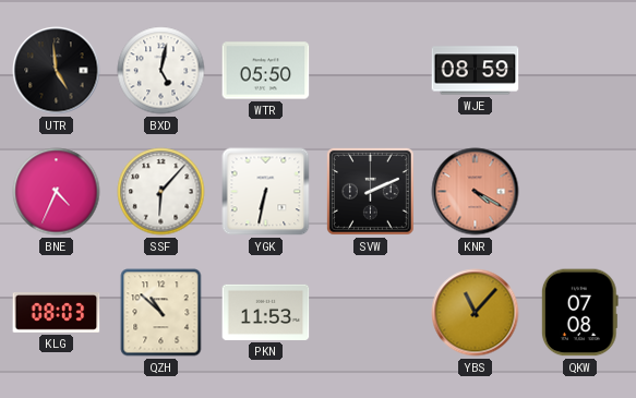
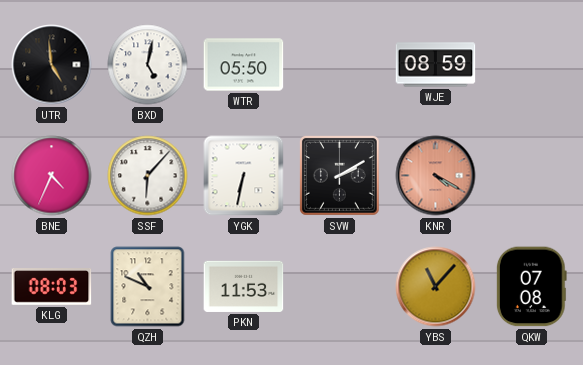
SVW: 2:11 -> 2:10 (339, 175)
QZH: 10:52 -> 10:49 (148, 287)
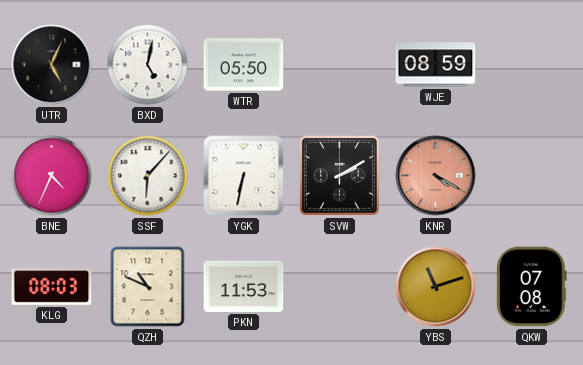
UTR: 4:59 -> 5:04 (52, 65)
YBS: 11:07 -> 11:12 (436, 287)
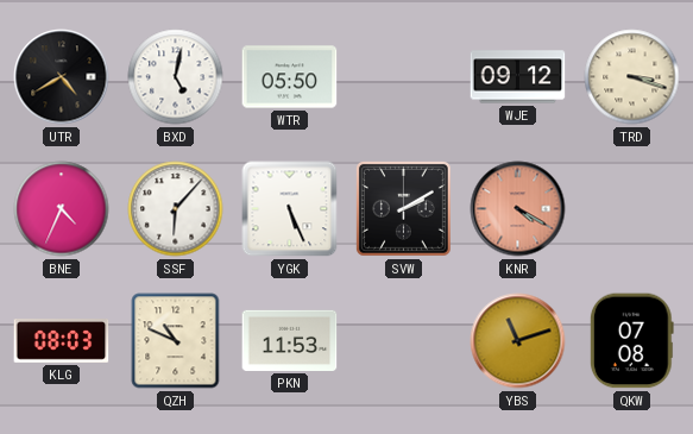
UTR: 5:04 -> 4:40 (62, 77)
WJE: 08:59 -> 09:12 (518, 77)
TRD: none -> 3:18 (632, 77)
YGK: 6:32 -> 5:26 (290, 209)
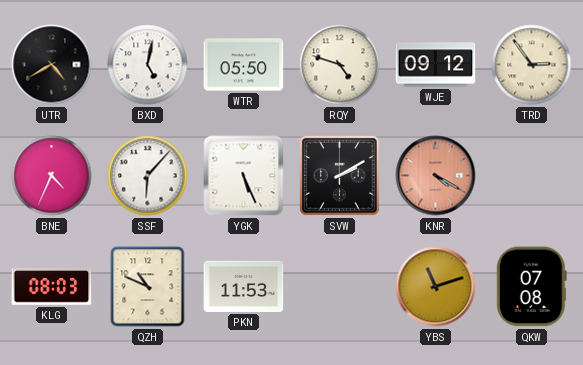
RQY: none -> 4:48 (340, 65)
TRD: 3:18 -> 2:54 (532, 65)
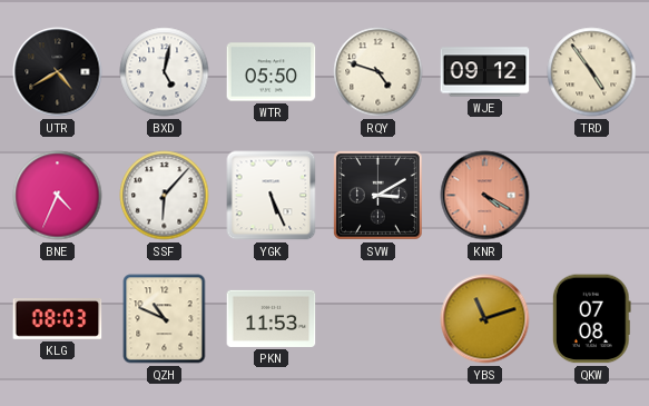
TRD: 2:54 -> 4:54 (592, 72)
SVW: 2:10 -> 3:10 (377, 195)
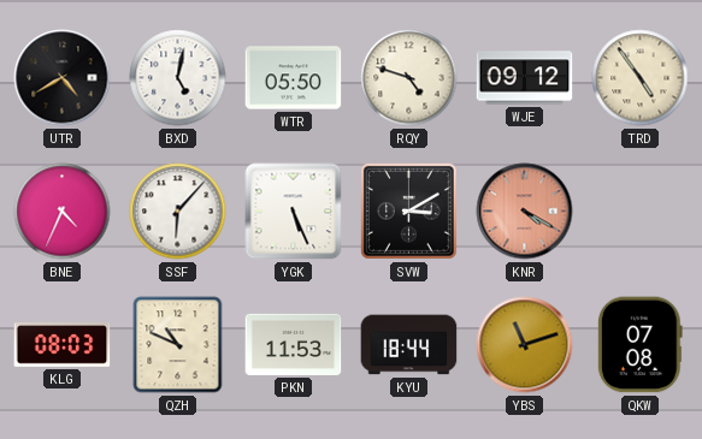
KYU: none -> 18:44 (409, 345)
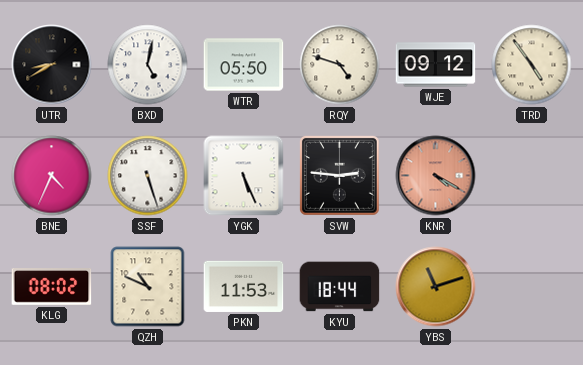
UTR: 4:40 -> 8:40 (52, 65)
SSF: 6:07 -> 5:27 (148, 176)
SVW: 3:10 -> 2:46 (339, 175)
KLG: 08:03 -> 08:02 (52, 287)
QKW: 07:08 -> none (639, 345)
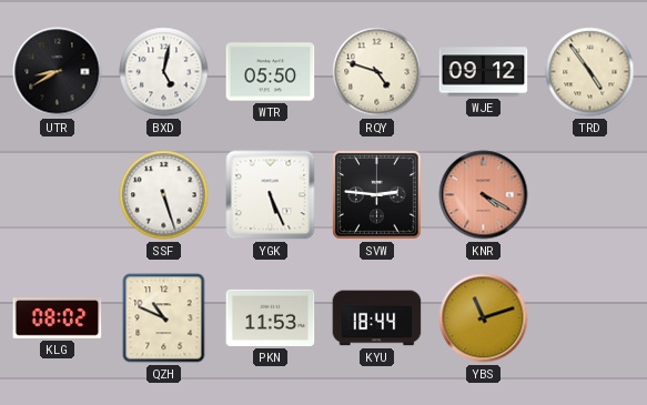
BNE: 4:34 -> none (52, 176)
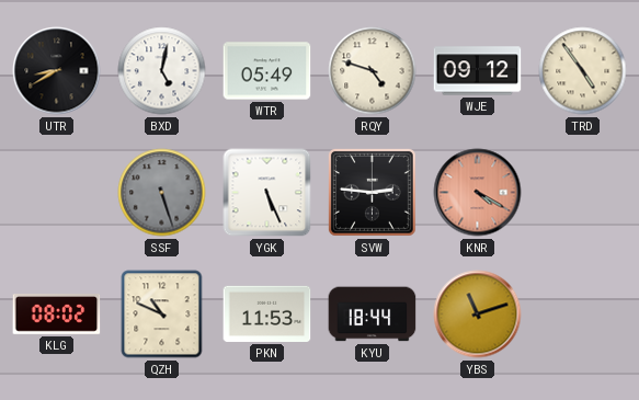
WTR: 05:50 -> 05:49 (267, 71)
SSF dial: white -> grey (162, 193)
